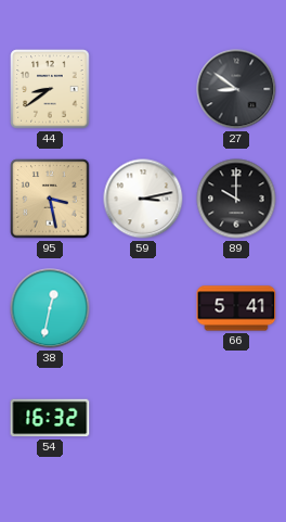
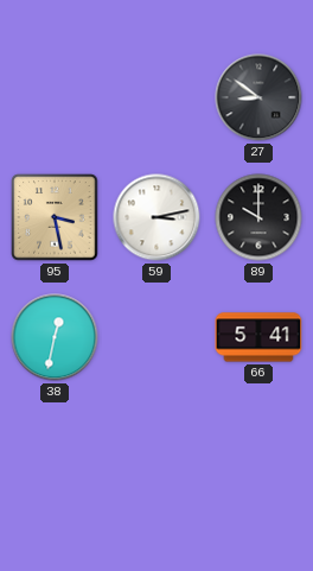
44: 8:39 -> none (50, 89)
54: 16:32 -> none (50, 418)
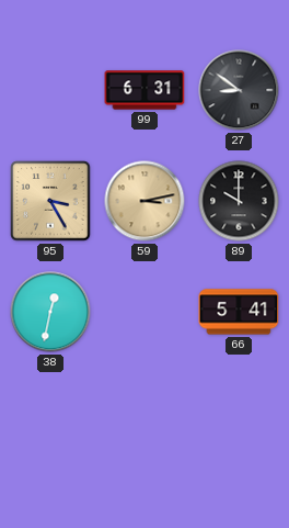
99: none -> 6:31 (144, 90)
95: 3:28 -> 3:25 (50, 201)
59 dial: white -> champagne (144, 201)
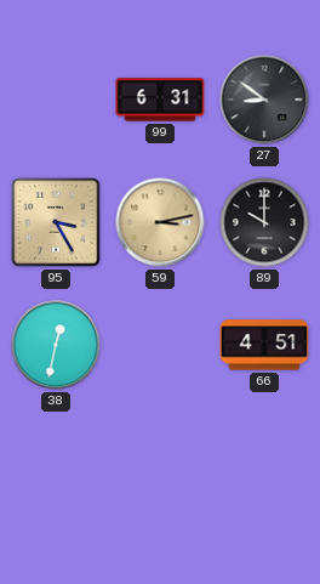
66: 5:41 -> 4:51 (264, 345)
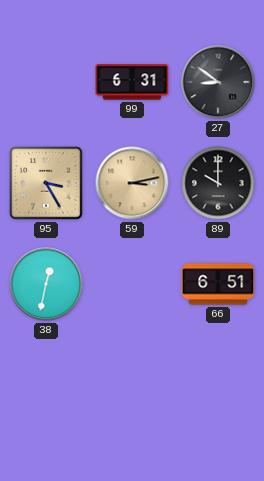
66: 4:51 -> 6:51 (218, 284)
